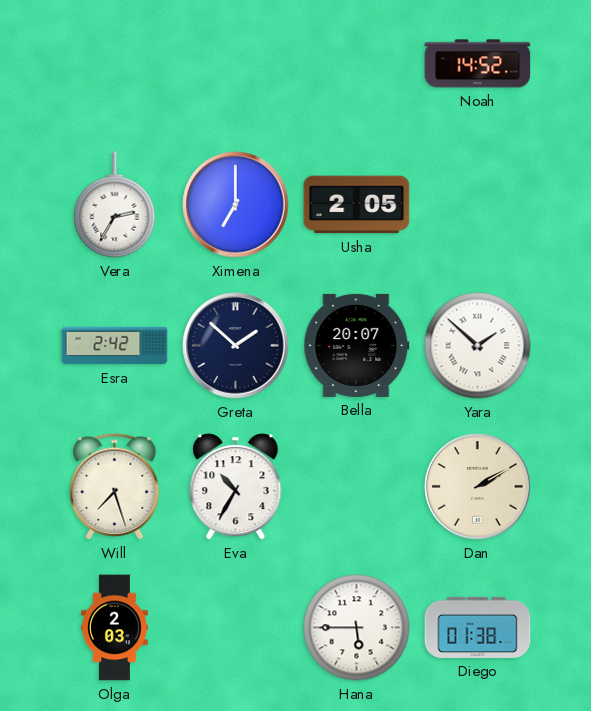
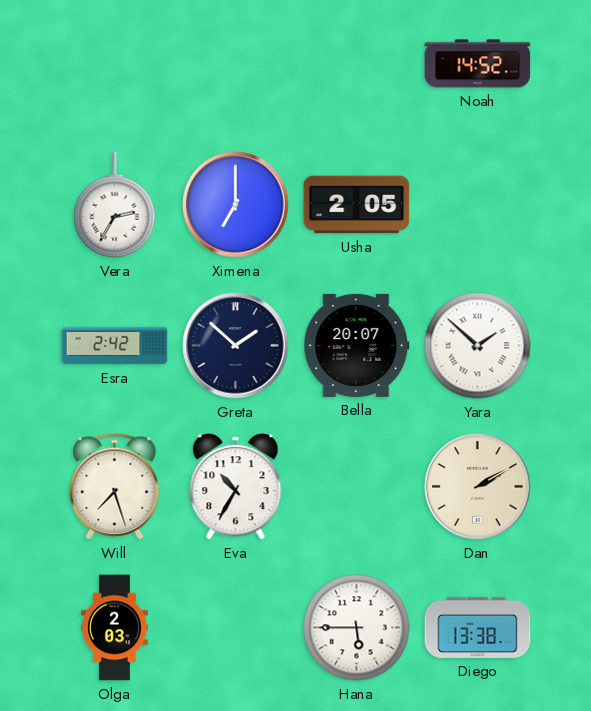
Diego: 01:38 -> 13:38 (478, 627)
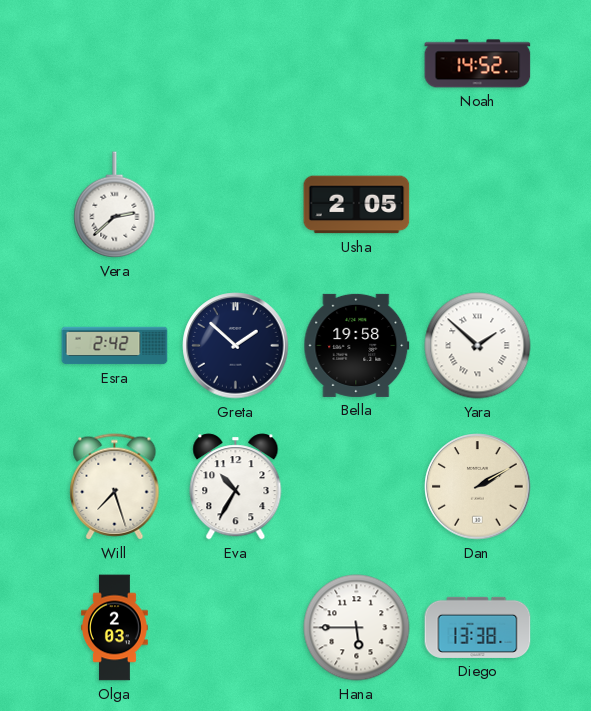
Vera: 2:35 -> 2:38 (115, 205)
Ximena: 7:00 -> none (236, 205)
Bella: 20:07 -> 19:58 (357, 345)
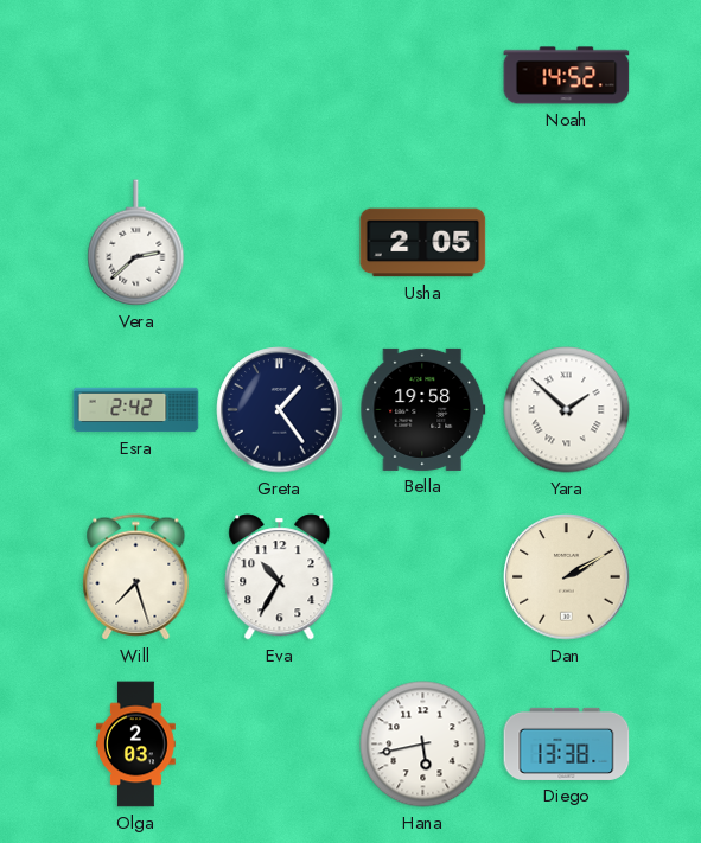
Greta: 1:52 -> 1:24 (280, 410)
Hana: 5:45 -> 5:43 (423, 745)
